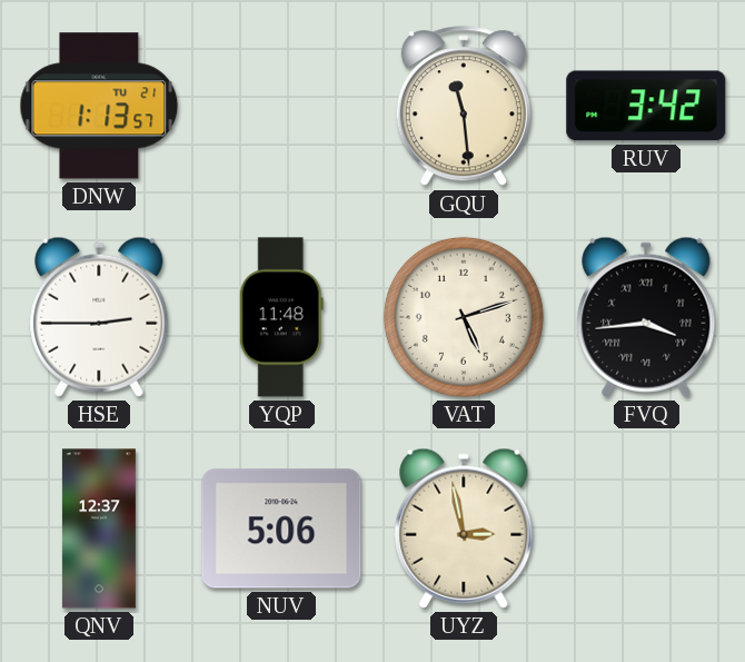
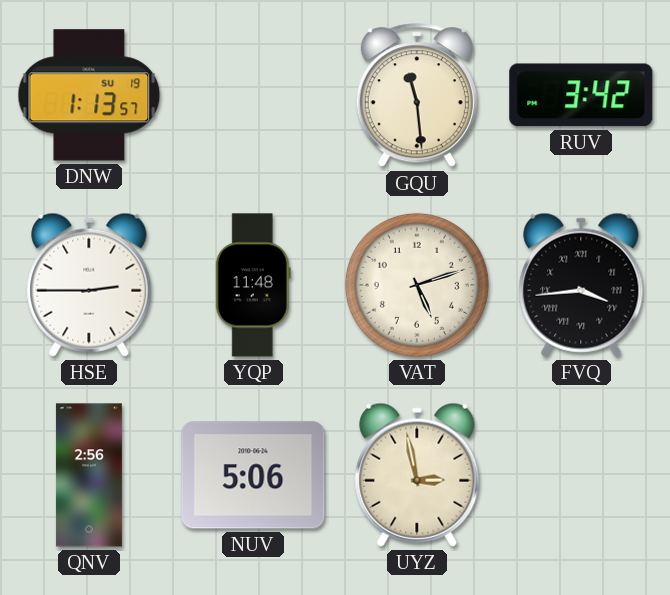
DNW date: TU 21 -> SU 19 (89, 95)
QNV: 12:37 -> 2:56 (89, 475)
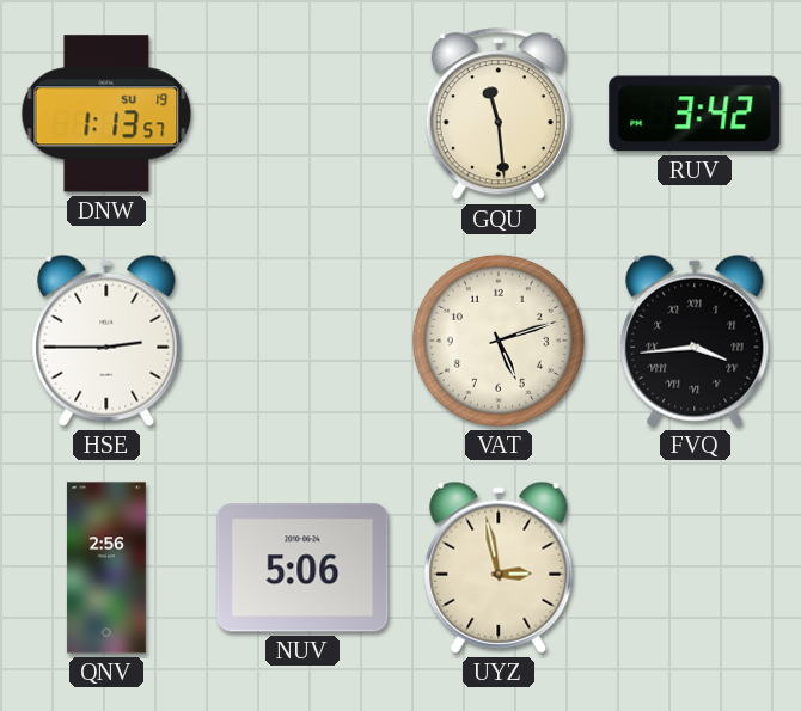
YQP: 11:48 -> none (253, 285)
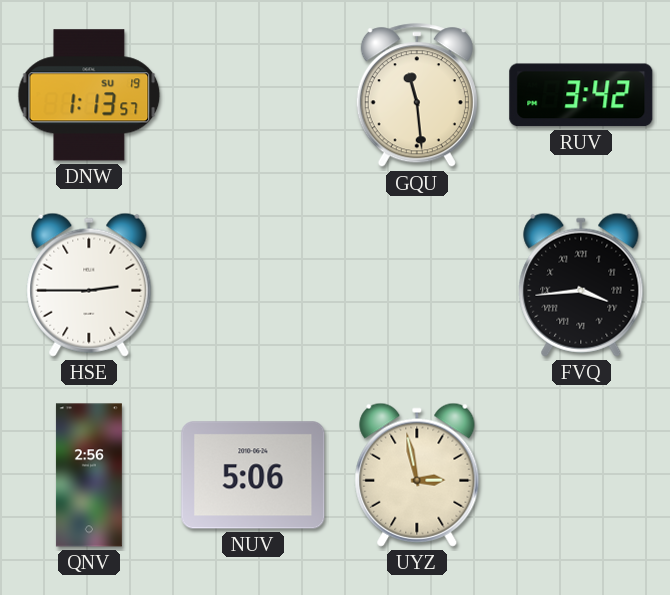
VAT: 5:12 -> none (499, 341)
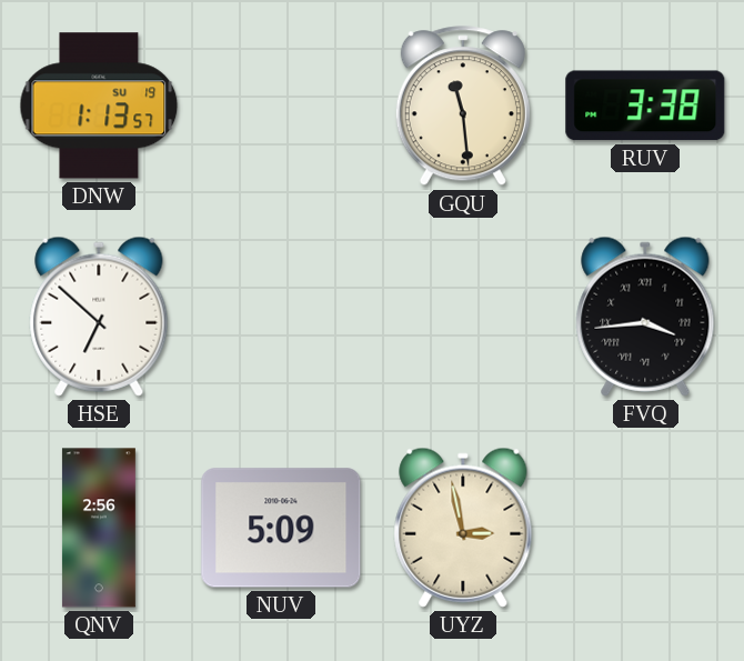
RUV: 3:42 -> 3:38 (645, 106)
HSE: 2:45 -> 6:52 (99, 317)
NUV: 5:06 -> 5:09 (281, 528)
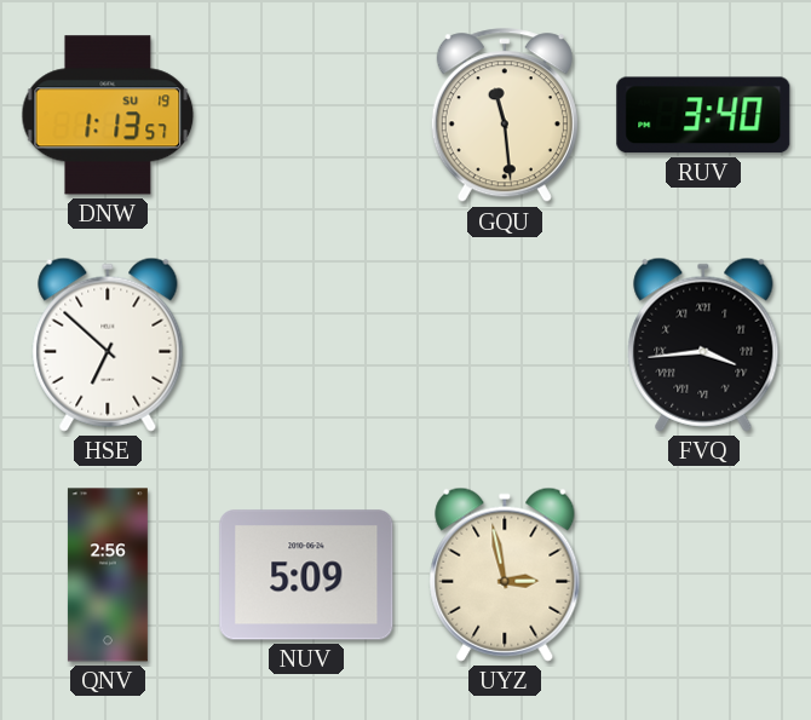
RUV: 3:38 -> 3:40 (703, 115)
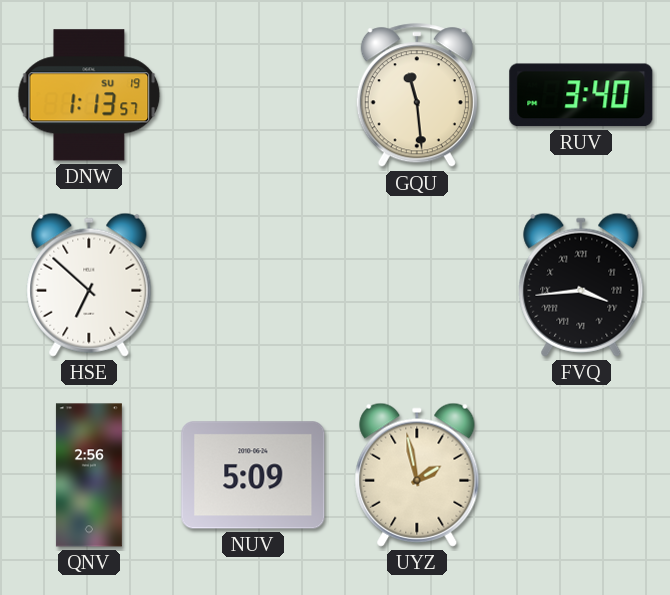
UYZ: 2:58 -> 1:58 (417, 475)
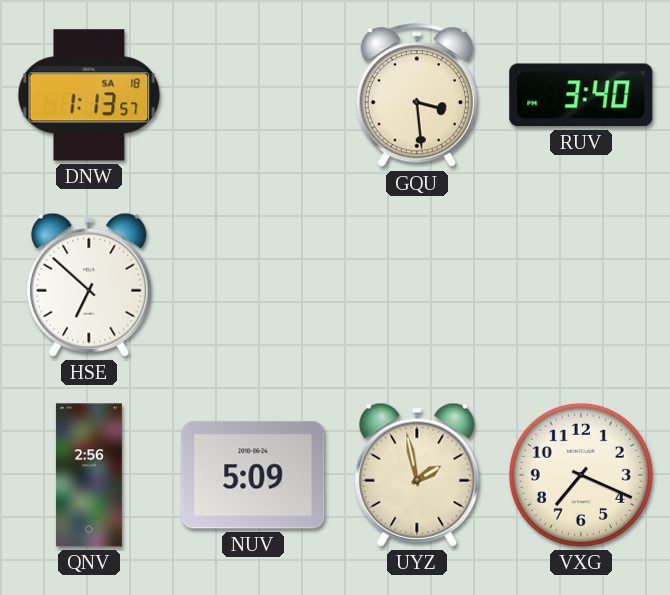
DNW date: SU 19 -> SA 18 (89, 95)
GQU: 11:29 -> 3:29 (417, 96)
FVQ: 3:44 -> none (581, 285)
VXG: none -> 7:19 (581, 475)
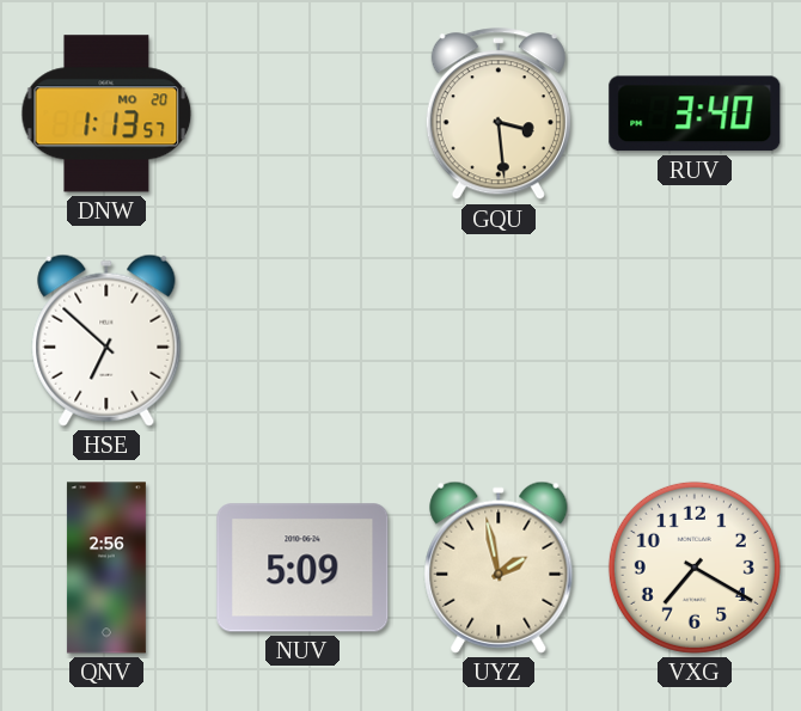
DNW date: SA 18 -> MO 20 (106, 114)
VXG: 7:19 -> 7:20 (695, 568)
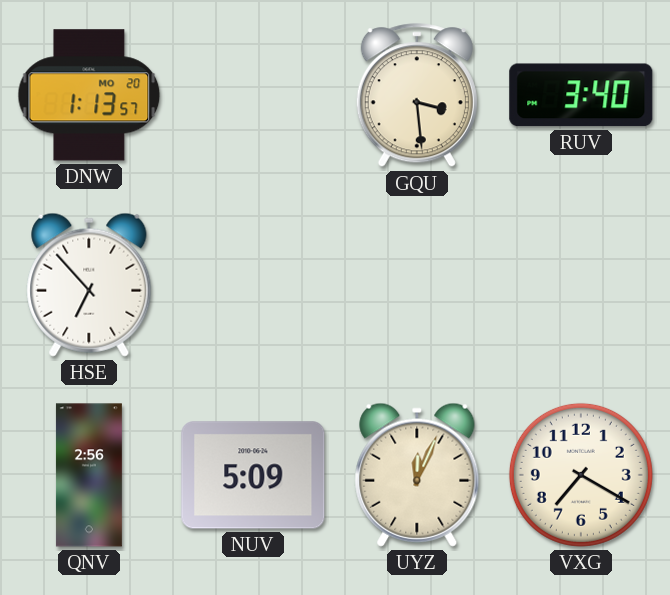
HSE: 6:52 -> 6:53 (89, 285)
UYZ: 1:58 -> 12:04 (417, 475)
